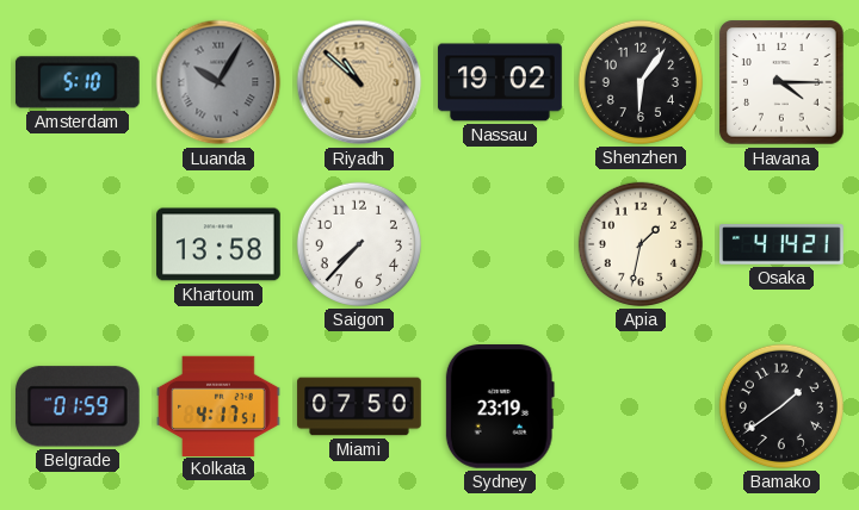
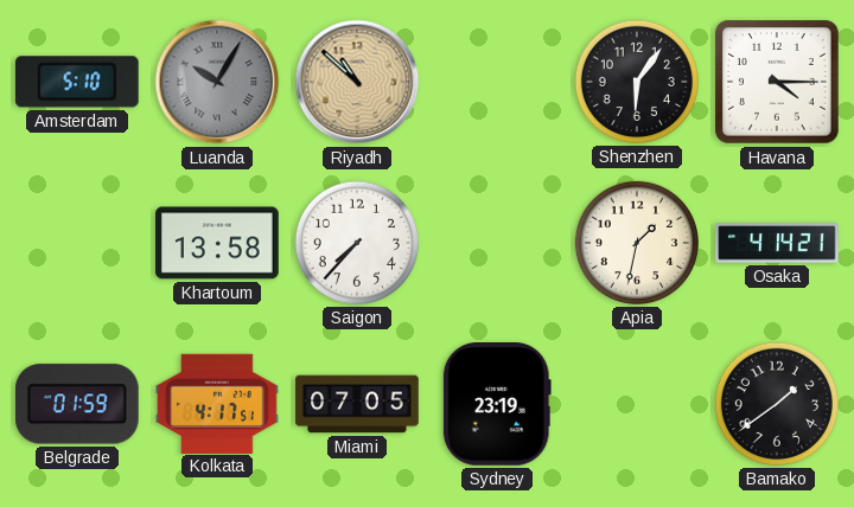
Nassau: 19:02 -> none (500, 82)
Miami: 07:50 -> 07:05 (357, 404)
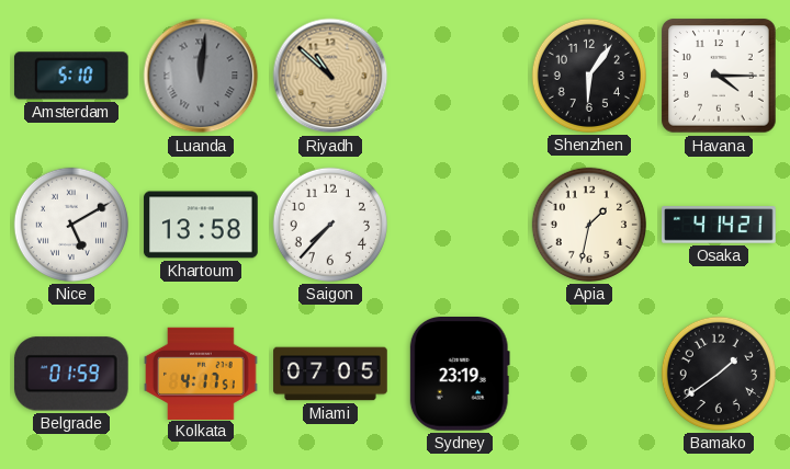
Luanda: 10:05 -> 12:01 (201, 76)
Nice: none -> 5:10 (71, 225)
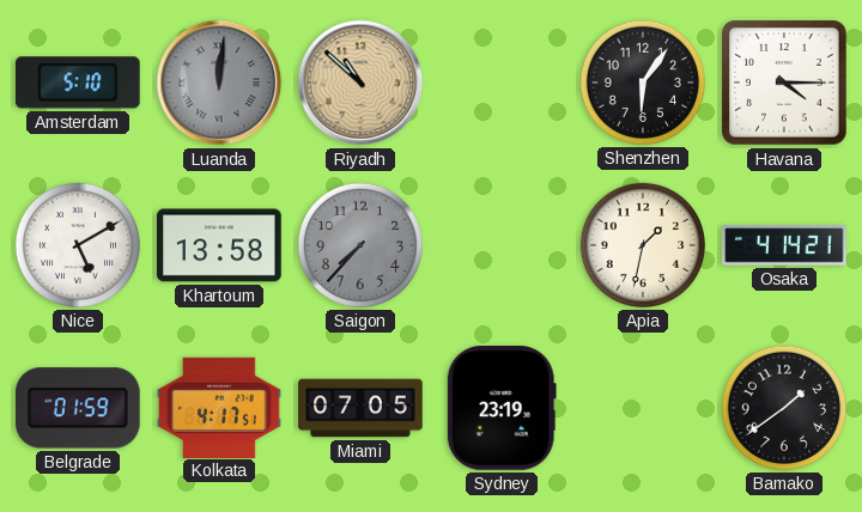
Saigon dial: white -> grey (360, 245)
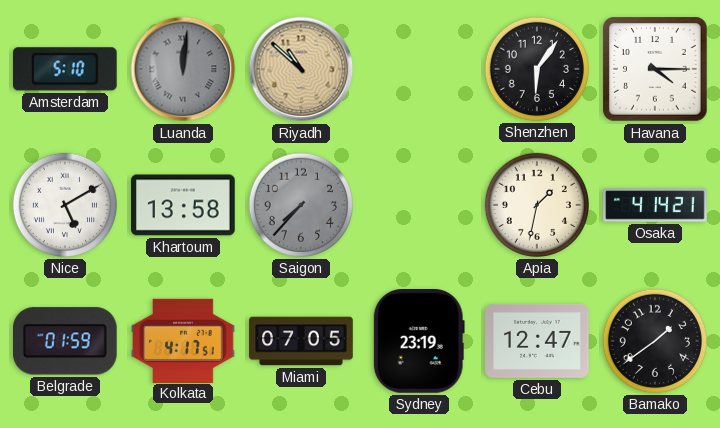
Cebu: none -> 12:47 (537, 341)
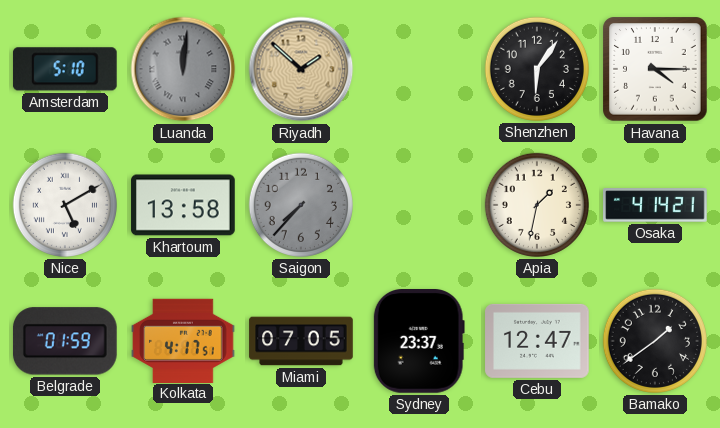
Riyadh: 10:52 -> 1:52 (301, 69)
Sydney: 23:19 -> 23:37 (419, 342)
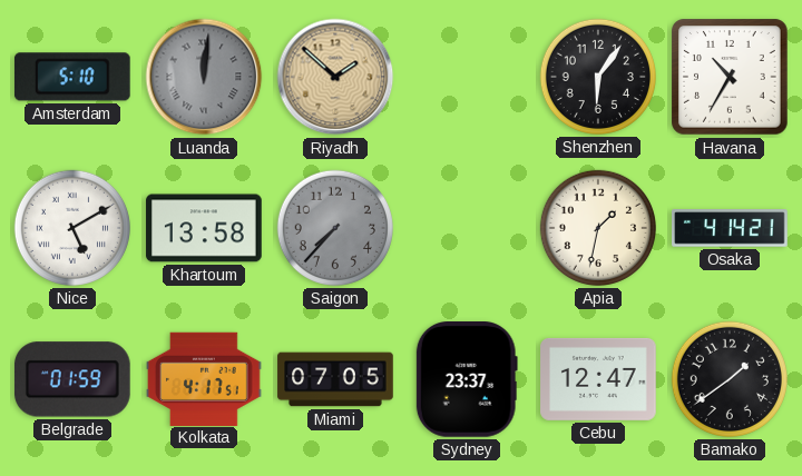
Havana: 4:15 -> 10:35 (730, 77)
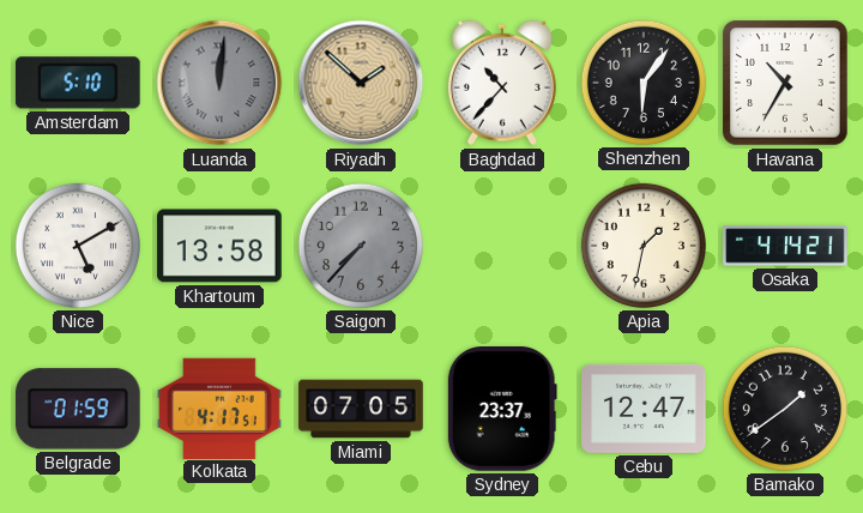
Baghdad: none -> 10:37 (502, 83)
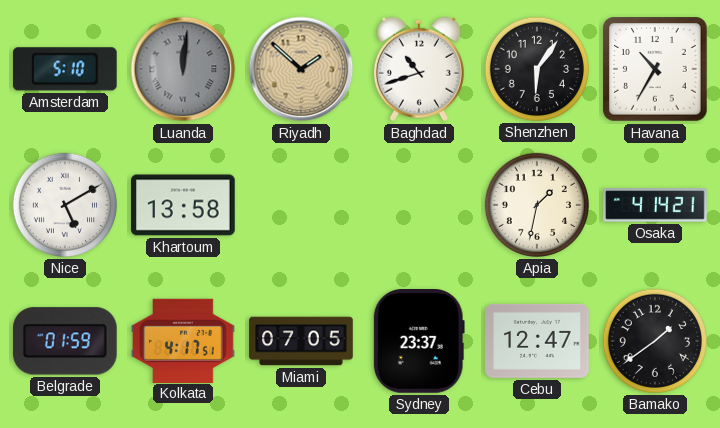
Baghdad: 10:37 -> 10:42 (419, 69)
Saigon: 7:37 -> none (361, 246)
